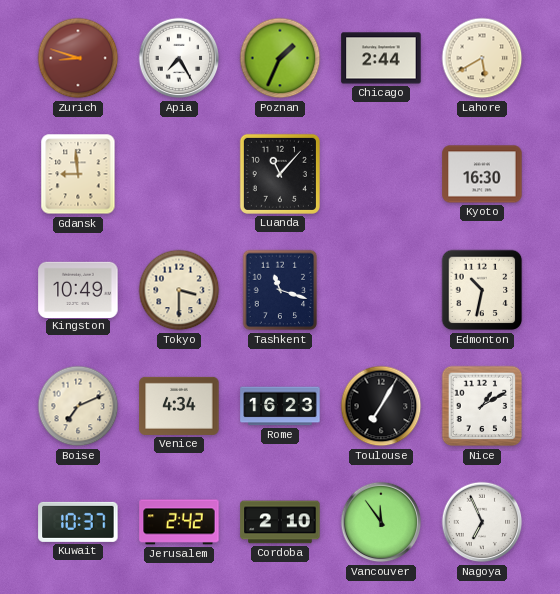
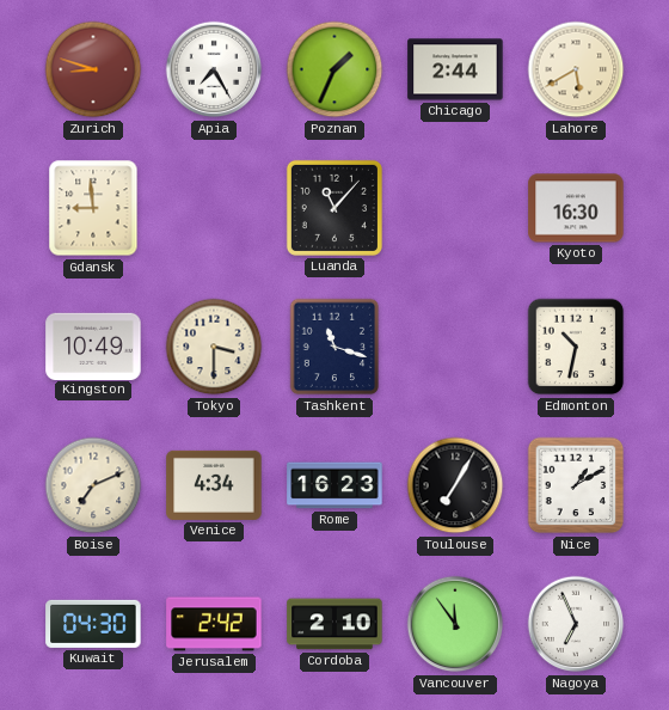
Kuwait: 10:37 -> 04:30 (93, 624)
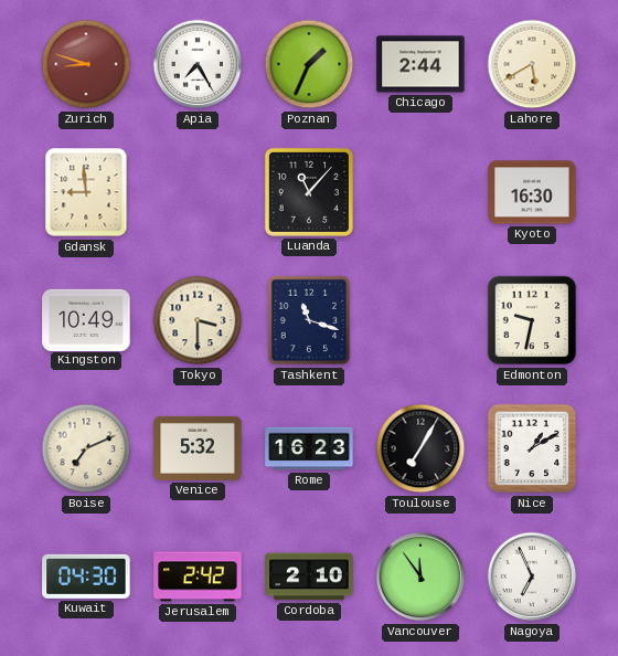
Edmonton: 10:32 -> 9:32 (532, 320)
Venice: 4:34 -> 5:32 (198, 448)
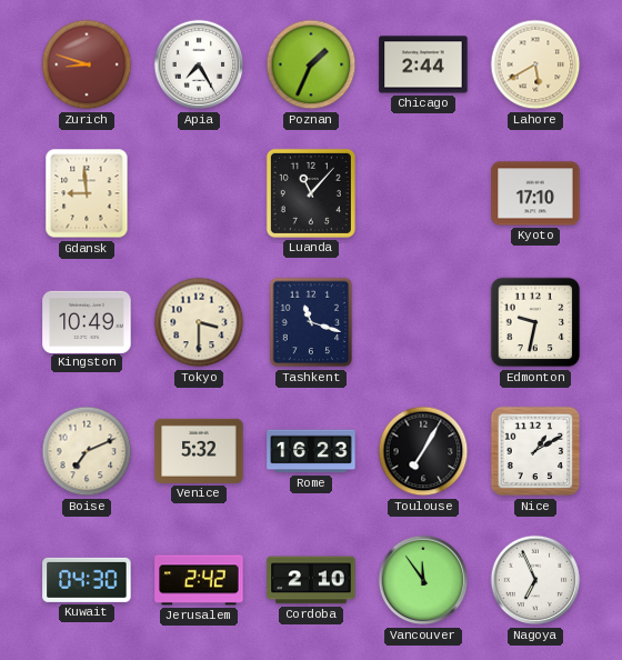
Kyoto: 16:30 -> 17:10 (535, 193)
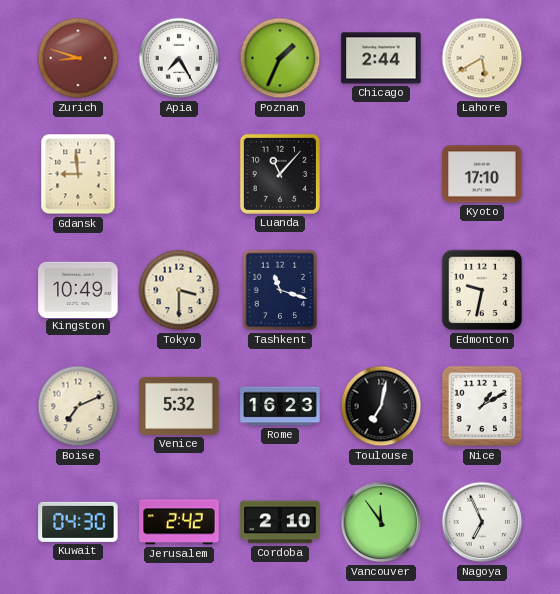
Toulouse: 7:05 -> 7:02 (381, 406)
